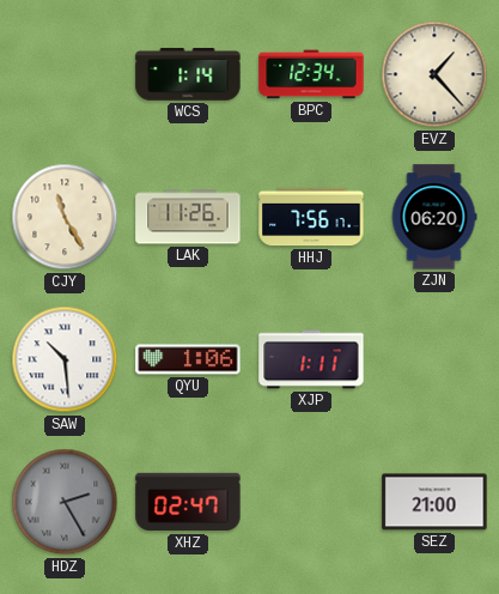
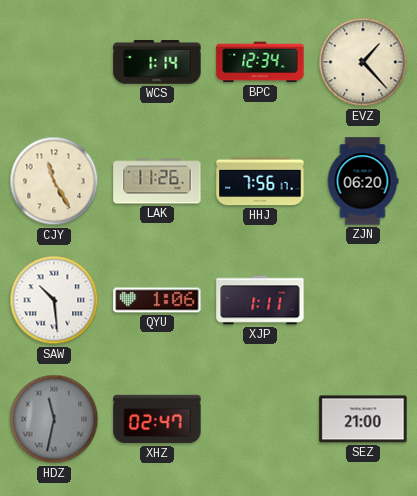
HDZ: 2:25 -> 11:32 (54, 419)
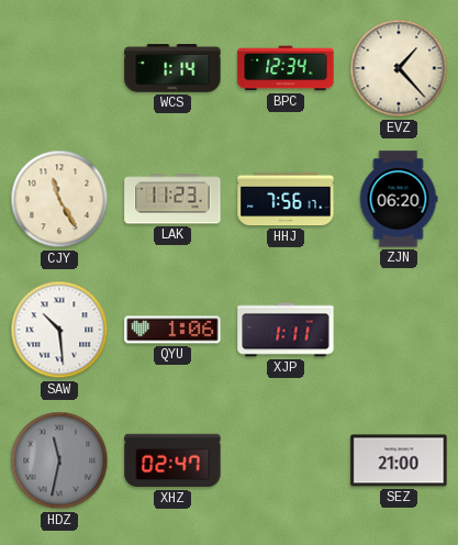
LAK: 11:26 -> 11:23 (172, 199)
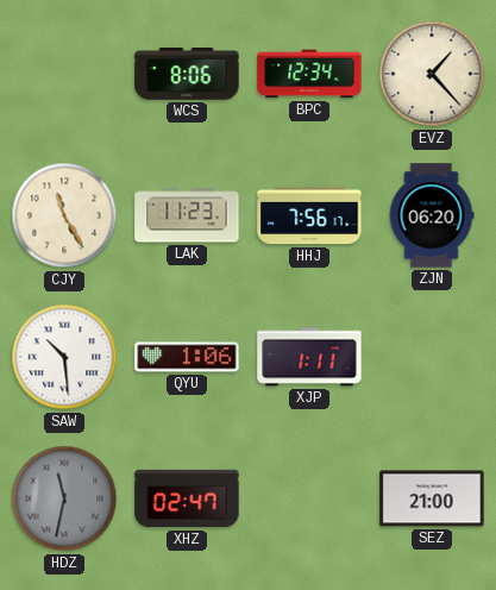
WCS: 1:14 -> 8:06 (187, 74)
